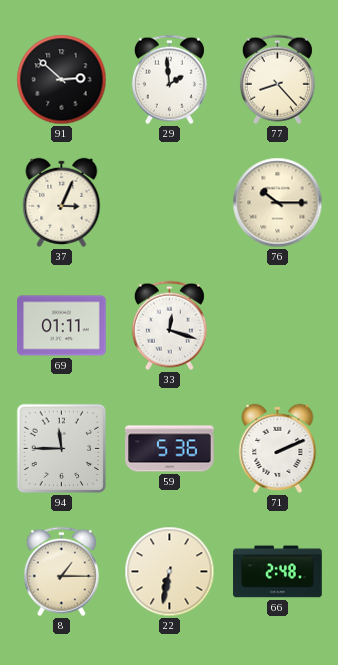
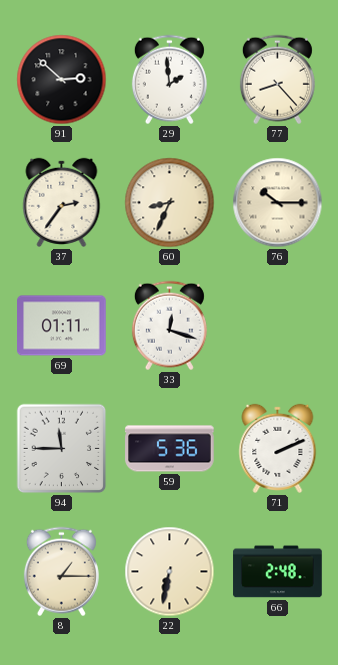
37: 3:04 -> 2:36 (62, 202)
60: none -> 8:34 (170, 203)
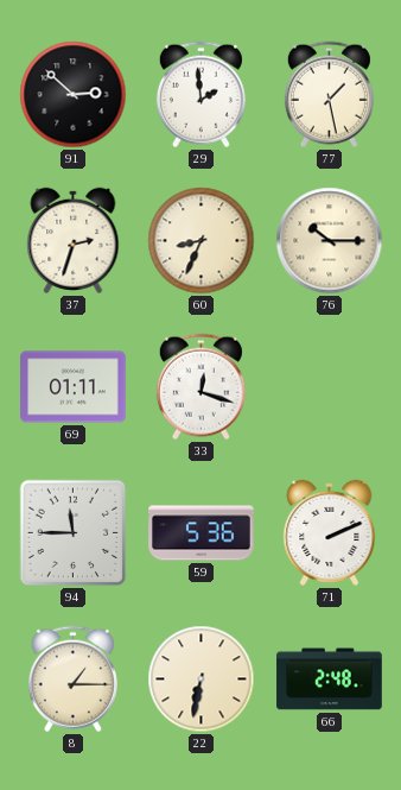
77: 8:23 -> 1:28 (329, 95)
37: 2:36 -> 2:33 (74, 240)
